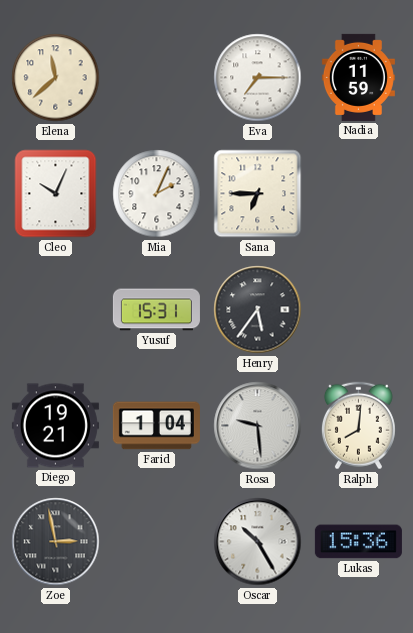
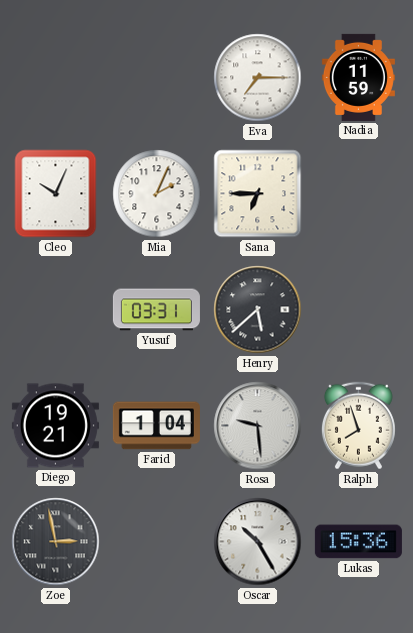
Elena: 11:38 -> none (56, 78)
Yusuf: 15:31 -> 03:31 (156, 310)
Henry: 5:36 -> 5:38 (258, 310)
Ralph: 8:01 -> 7:57 (358, 426)
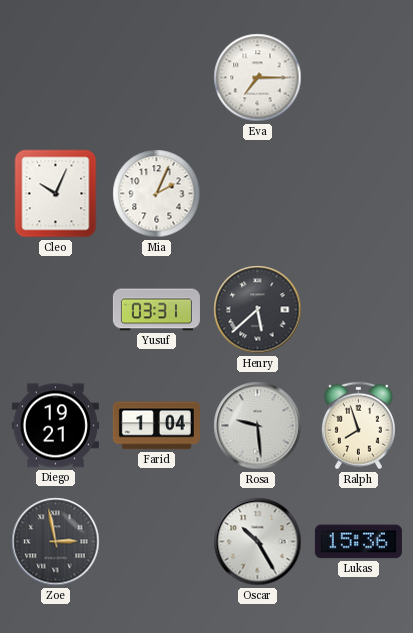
Nadia: 11:59 -> none (358, 77)
Sana: 6:45 -> none (258, 194)
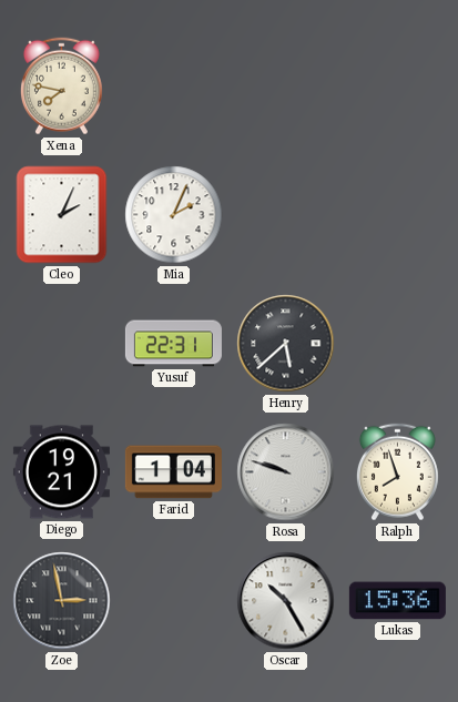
Xena: none -> 7:47 (61, 87)
Eva: 7:15 -> none (258, 78)
Cleo: 10:04 -> 2:04 (62, 215)
Yusuf: 03:31 -> 22:31 (173, 344)
Rosa: 9:29 -> 9:48 (286, 472)
